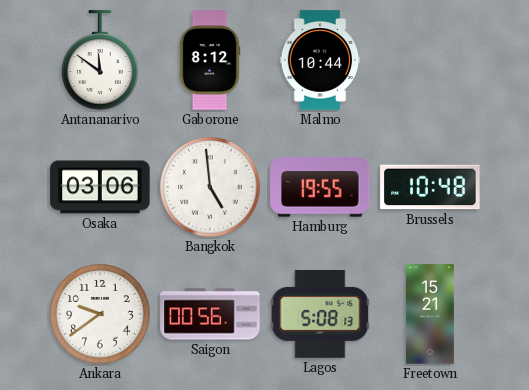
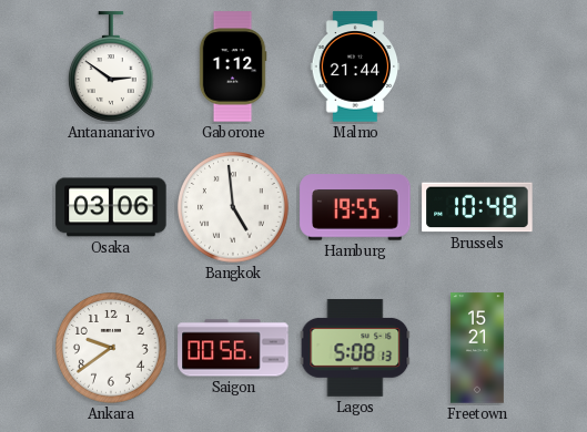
Antananarivo: 11:51 -> 2:51 (111, 66)
Gaborone: 8:12 -> 1:12 (233, 66)
Malmo: 10:44 -> 21:44 (355, 66)
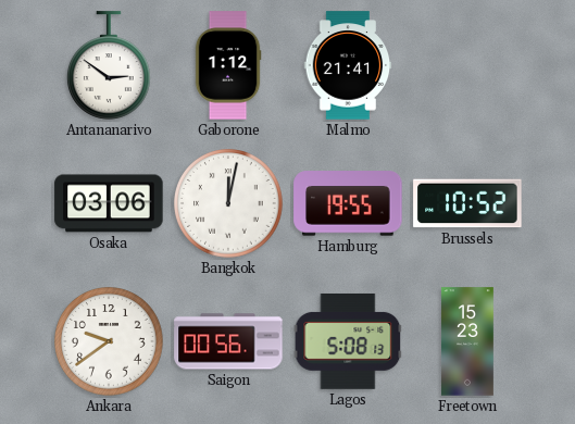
Malmo: 21:44 -> 21:41 (348, 65)
Bangkok: 4:59 -> 12:02 (229, 204)
Brussels: 10:48 -> 10:52 (467, 203)
Freetown: 15:21 -> 15:23 (468, 341)
